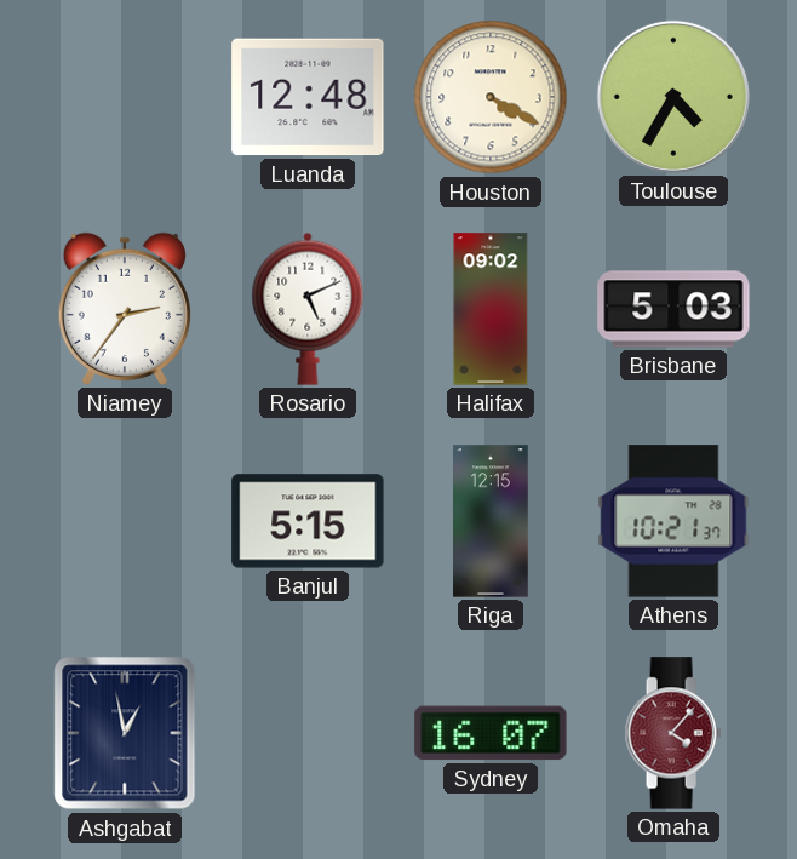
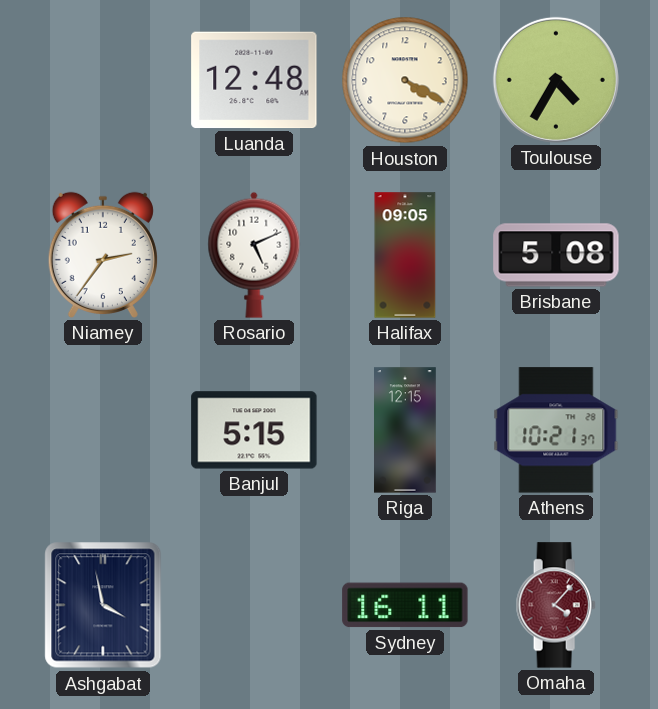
Halifax: 09:02 -> 09:05 (405, 255)
Brisbane: 5:03 -> 5:08 (556, 255)
Ashgabat: 12:58 -> 3:58 (103, 605)
Sydney: 16:07 -> 16:11 (405, 605)
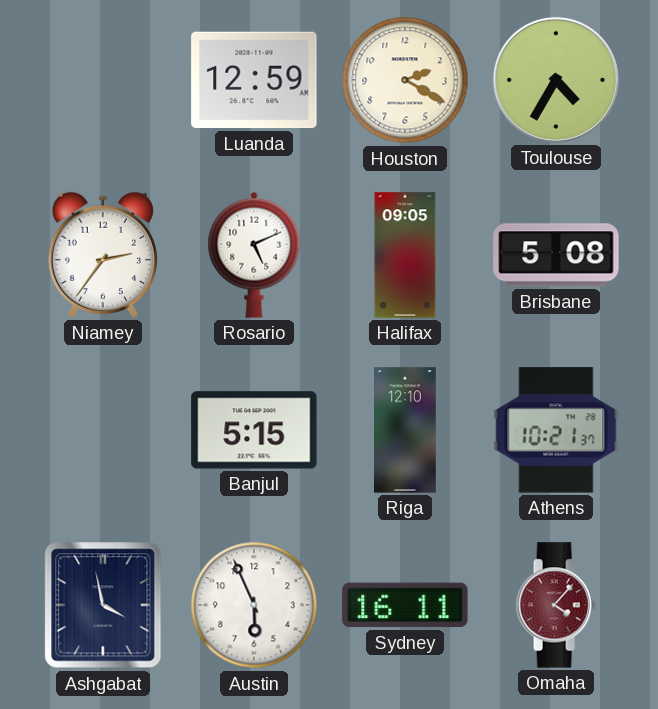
Luanda: 12:48 -> 12:59 (254, 80)
Houston: 4:20 -> 2:20 (405, 80)
Riga: 12:15 -> 12:10 (406, 430)
Austin: none -> 5:56 (254, 605)
